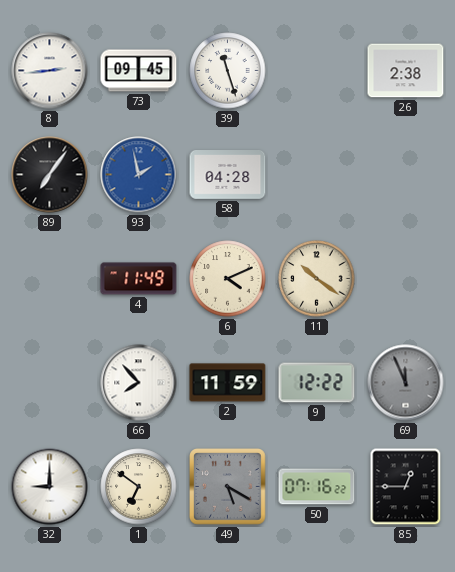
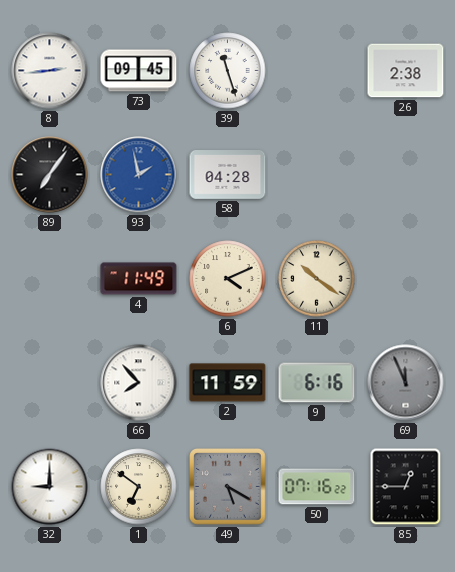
9: 12:22 -> 6:16 (317, 383)
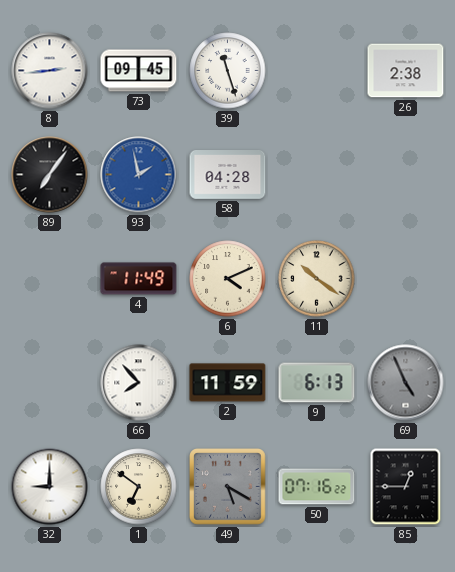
9: 6:16 -> 6:13 (317, 383)
69: 11:56 -> 4:56 (406, 383)
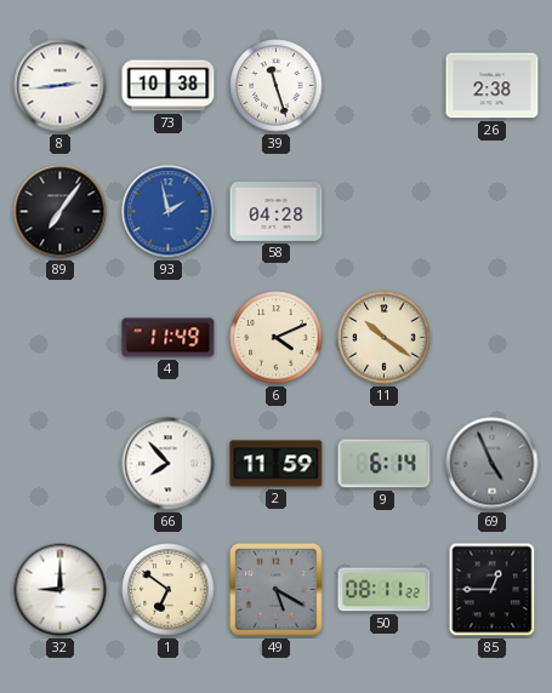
73: 09:45 -> 10:38 (169, 86)
9: 6:13 -> 6:14 (385, 464)
50: 07:16 -> 08:11 (385, 590)
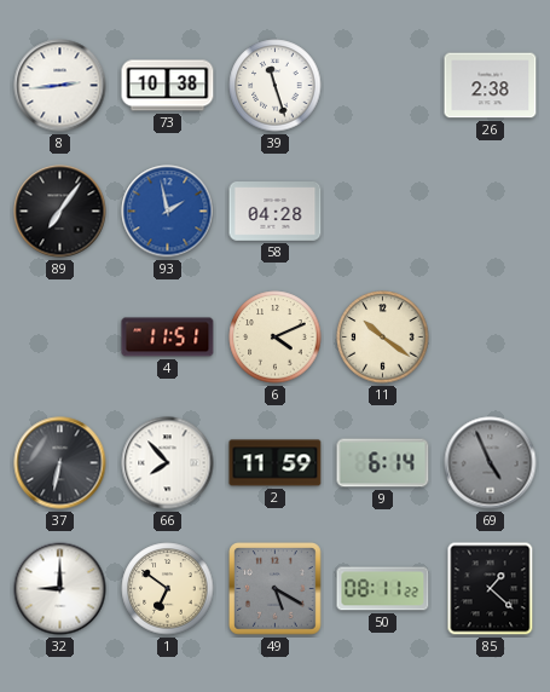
4: 11:49 -> 11:51 (168, 338)
37: none -> 6:32 (60, 463)
85: 12:45 -> 1:22 (491, 589)
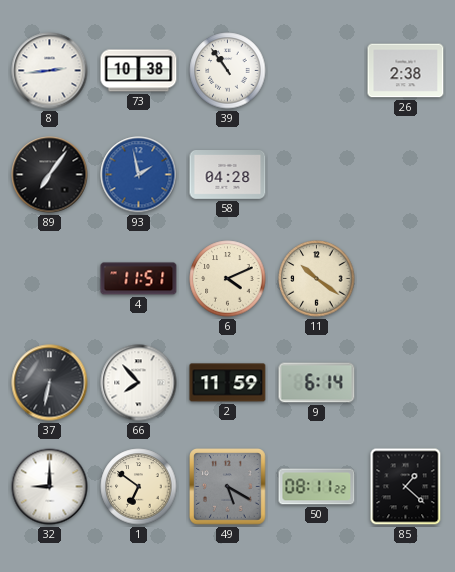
39: 11:27 -> 10:54 (228, 71)
69: 4:56 -> none (491, 463)
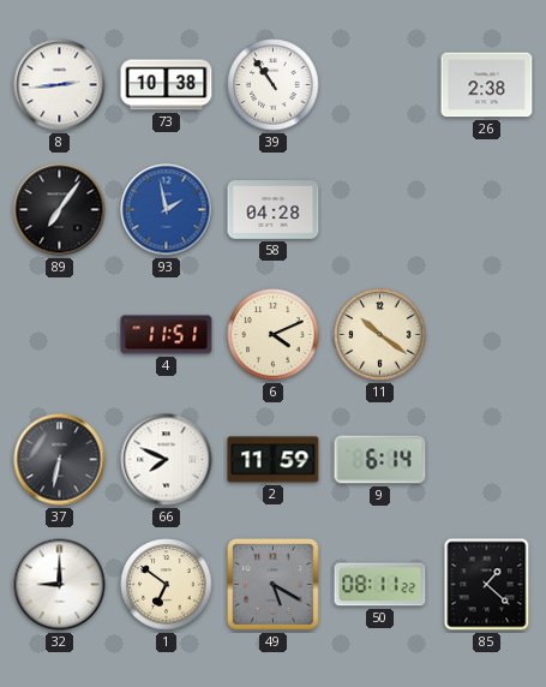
66: 7:53 -> 7:49 (167, 460)
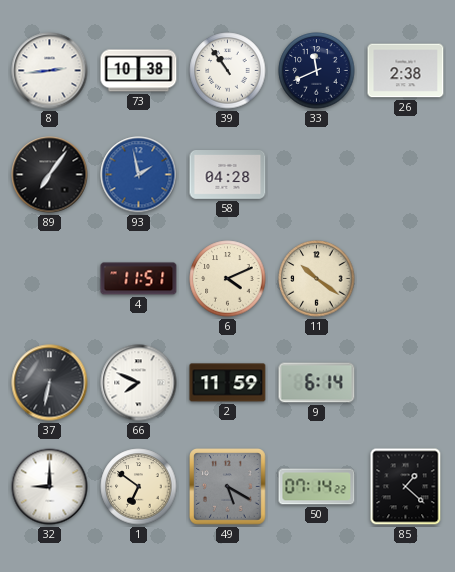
33: none -> 11:41 (317, 71)
50: 08:11 -> 07:14 (317, 487)
